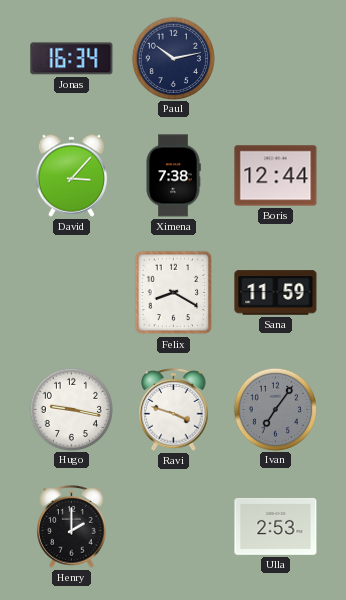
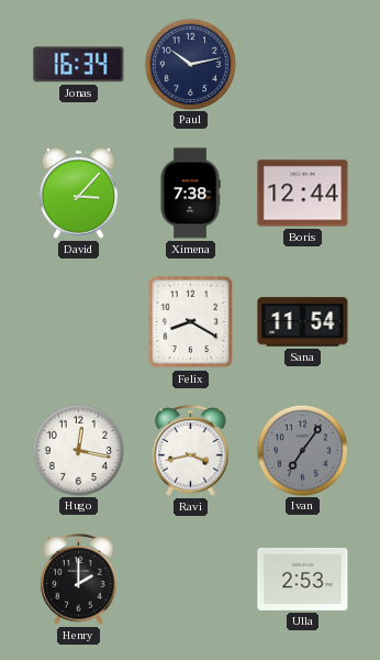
Sana: 11:59 -> 11:54 (303, 322)
Hugo: 9:17 -> 12:17 (78, 450)
Ravi: 3:48 -> 3:43 (191, 451)
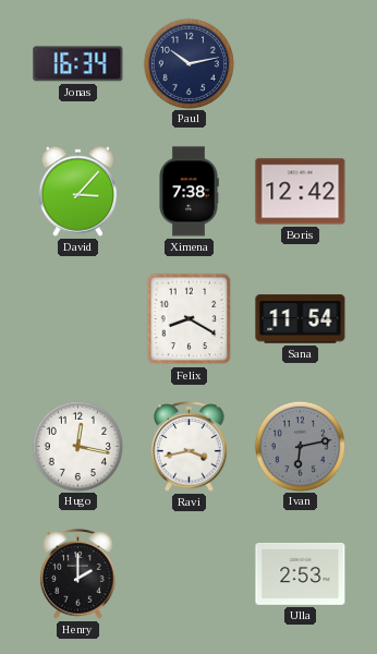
Boris: 12:44 -> 12:42 (301, 192)
Ivan: 7:06 -> 6:13 (300, 446)
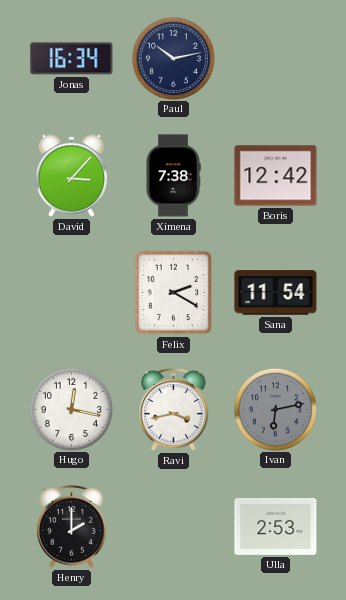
Felix: 8:20 -> 2:20 (174, 293)
